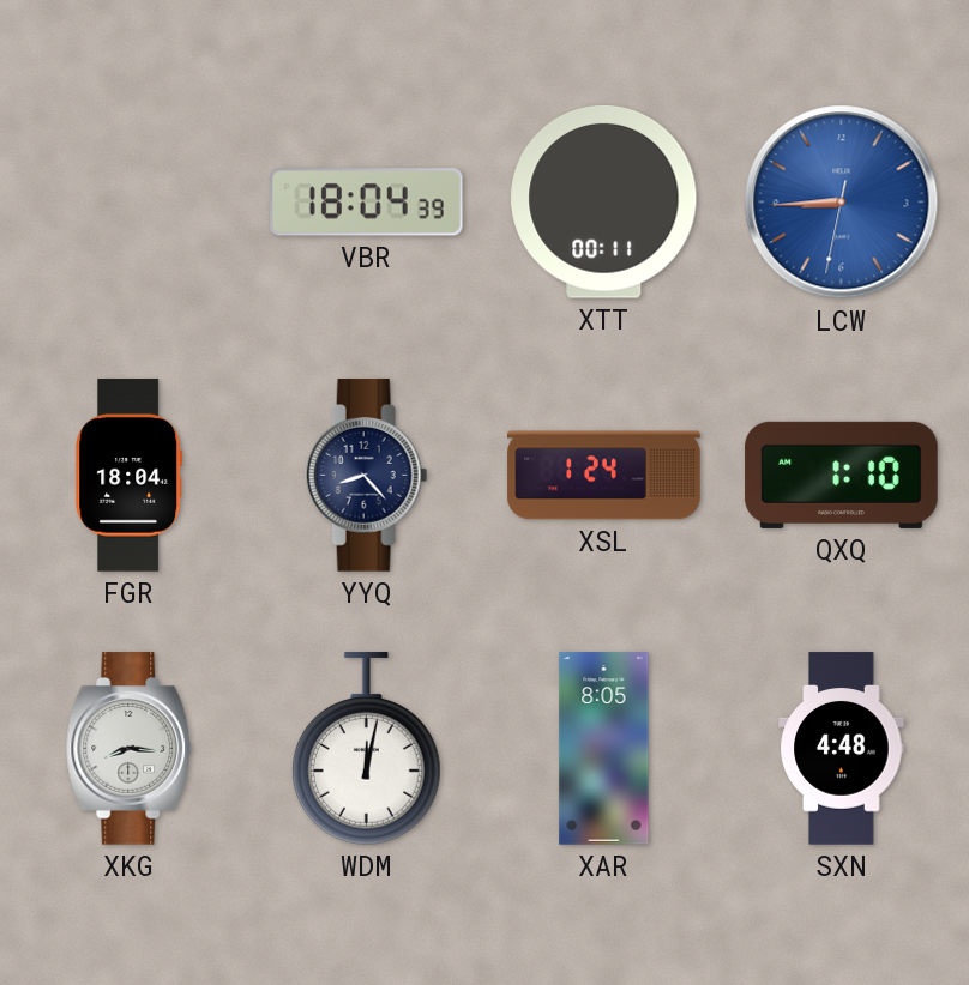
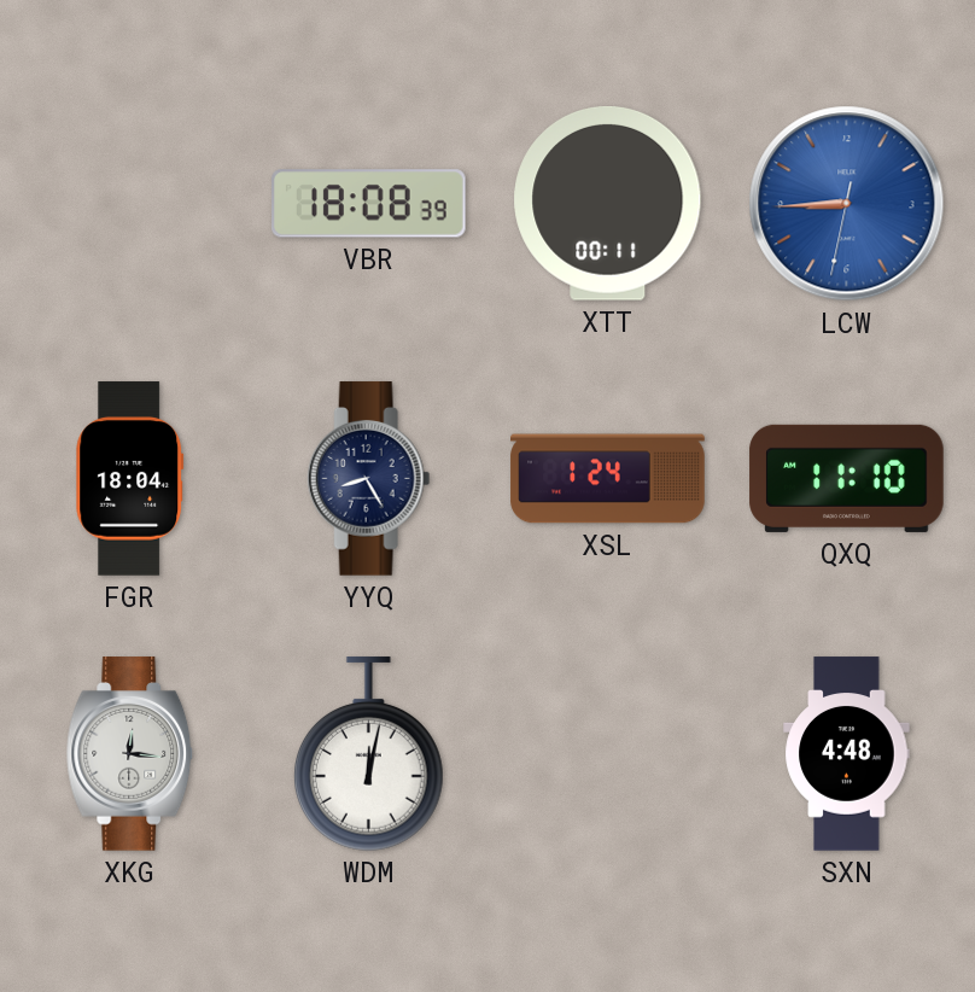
VBR: 18:04 -> 18:08 (369, 204)
YYQ: 8:23 -> 8:25 (369, 479)
QXQ: 1:10 -> 11:10 (847, 478)
XKG: 8:16 -> 12:16 (130, 754)
XAR: 8:05 -> none (604, 749)
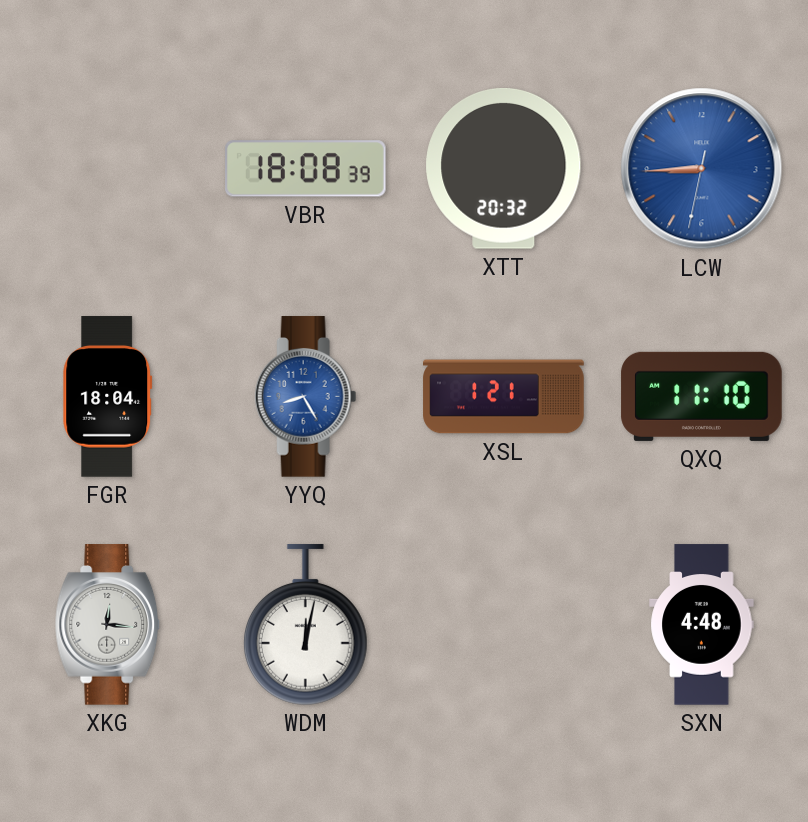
XTT: 00:11 -> 20:32 (504, 168)
YYQ dial: navy -> blue (306, 397)
XSL: 1:24 -> 1:21 (504, 397)
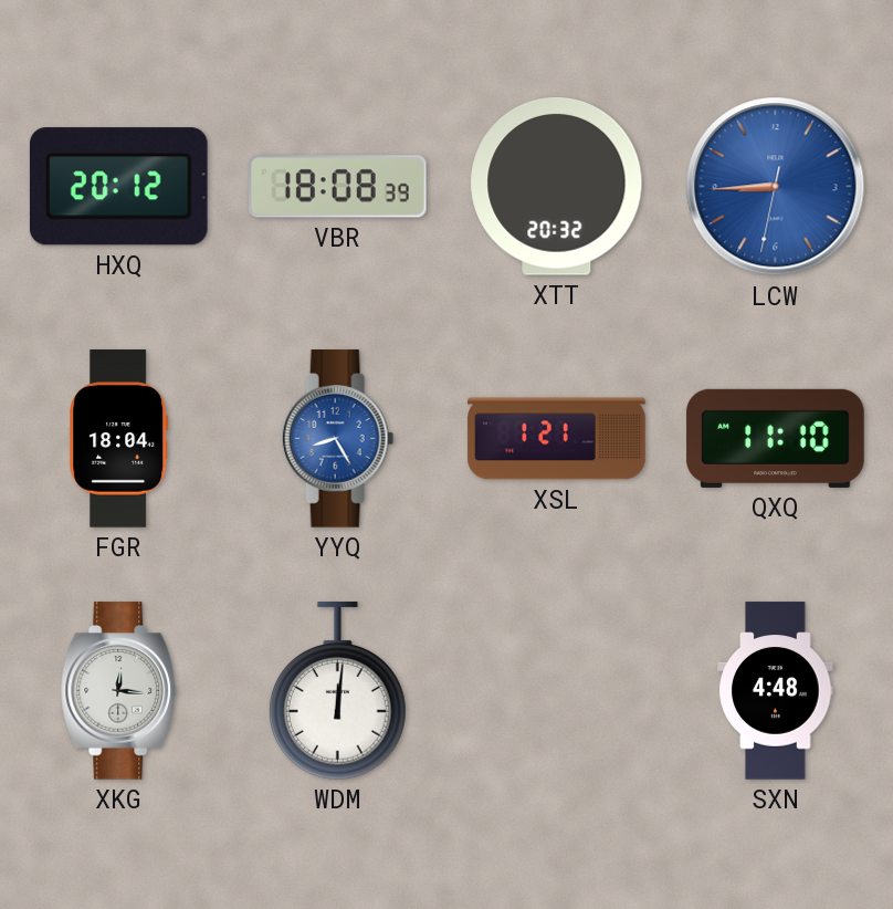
HXQ: none -> 20:12 (118, 187)
WDM: 12:02 -> 12:01 (337, 691)
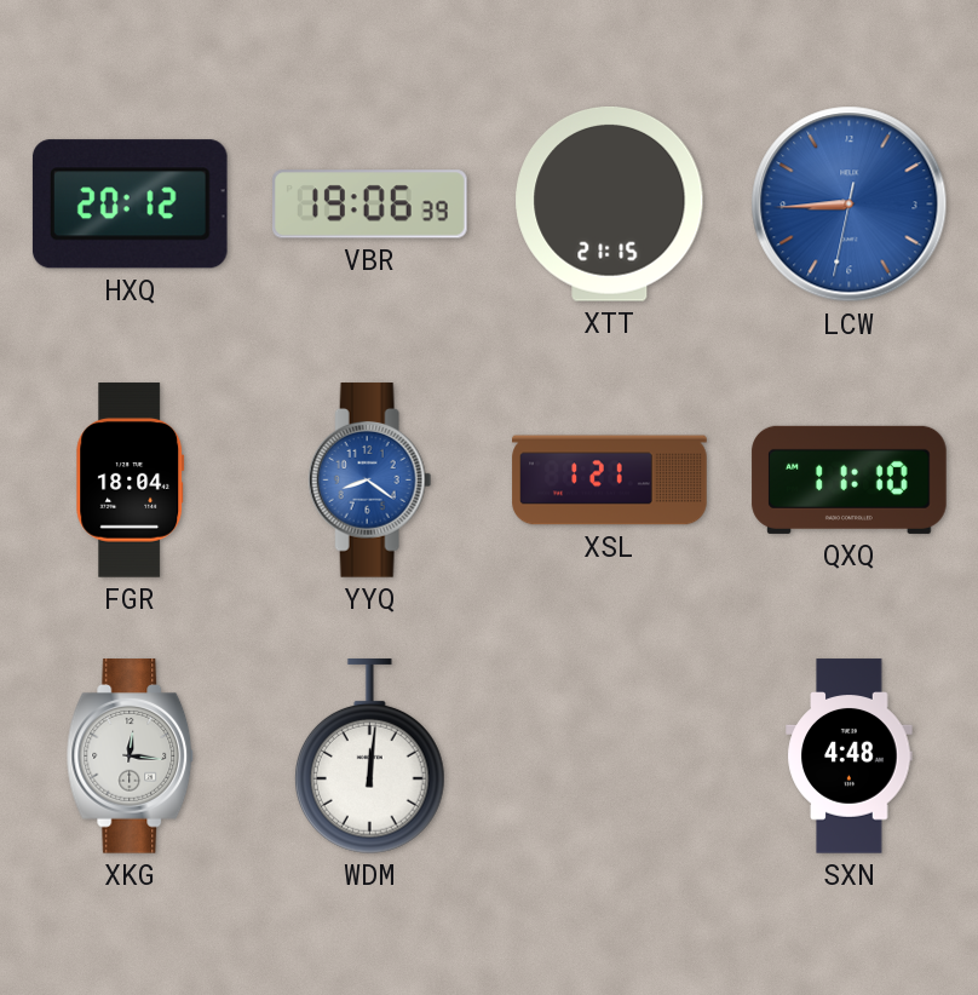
VBR: 18:08 -> 19:06 (370, 205)
XTT: 20:32 -> 21:15 (610, 203)
YYQ: 8:25 -> 8:21 (370, 481)
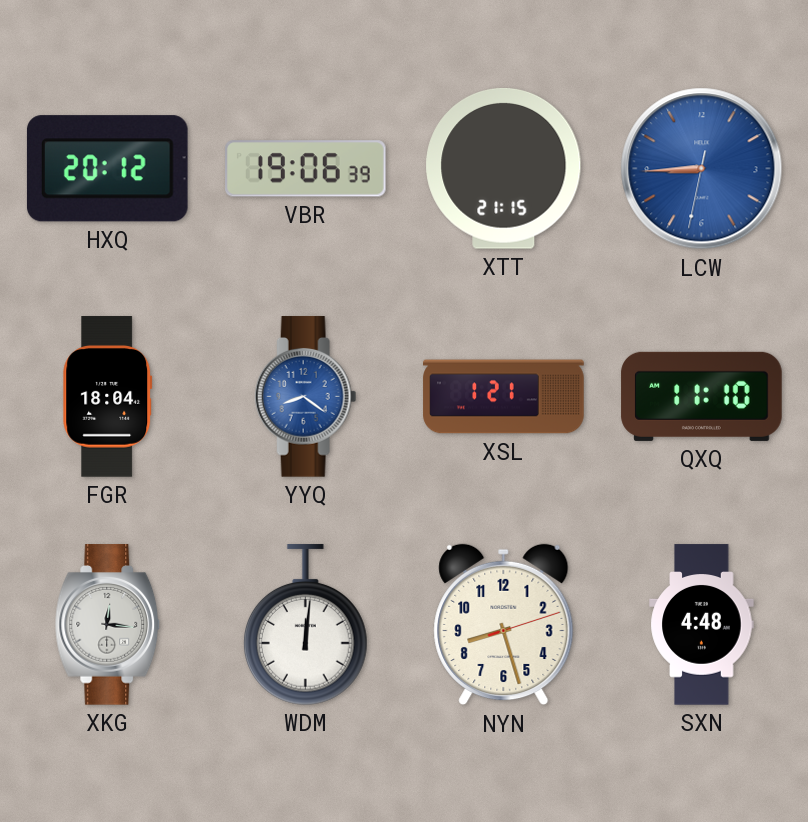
NYN: none -> 8:27 (504, 625)
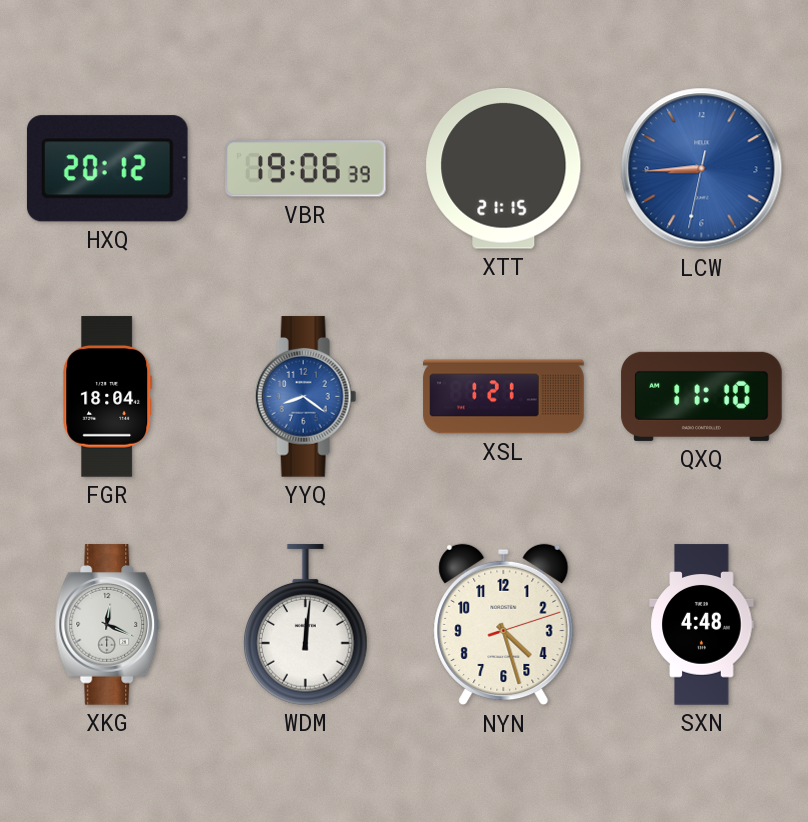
XKG: 12:16 -> 12:19 (108, 625)
NYN: 8:27 -> 4:27 (504, 625)
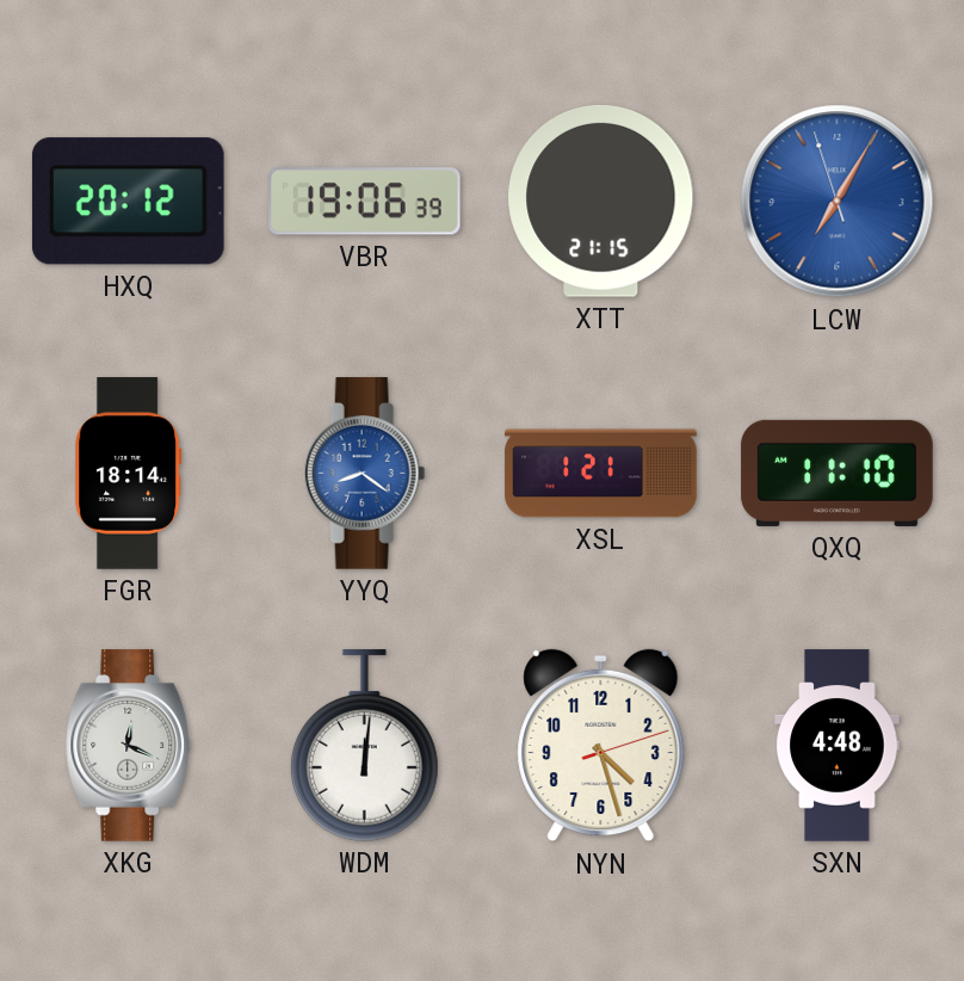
LCW: 8:44 -> 7:04 (838, 202)
FGR: 18:04 -> 18:14 (129, 474)
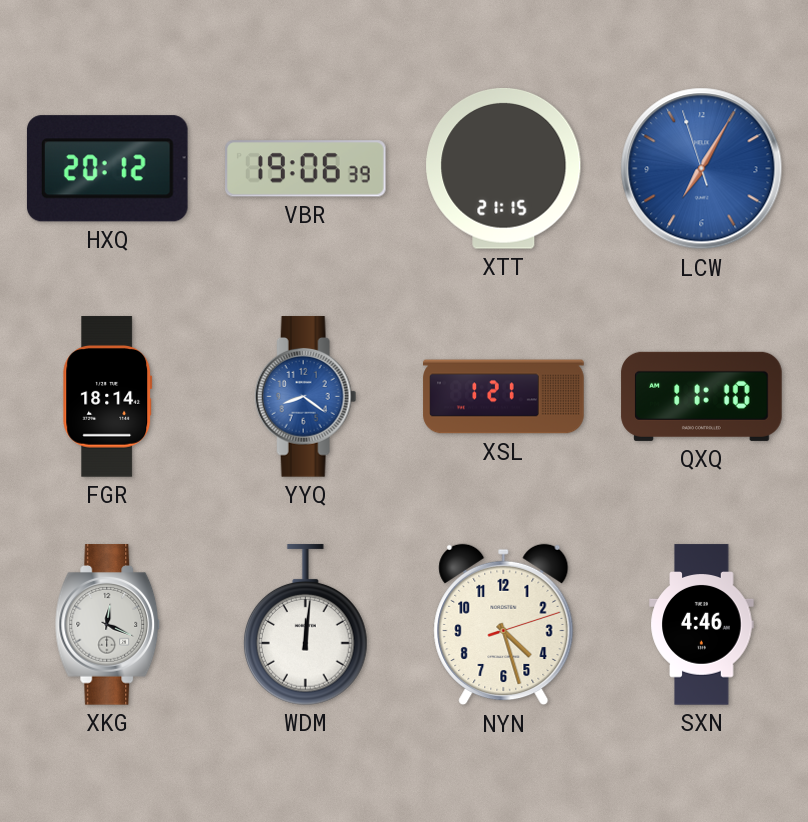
SXN: 4:48 -> 4:46 (702, 625)
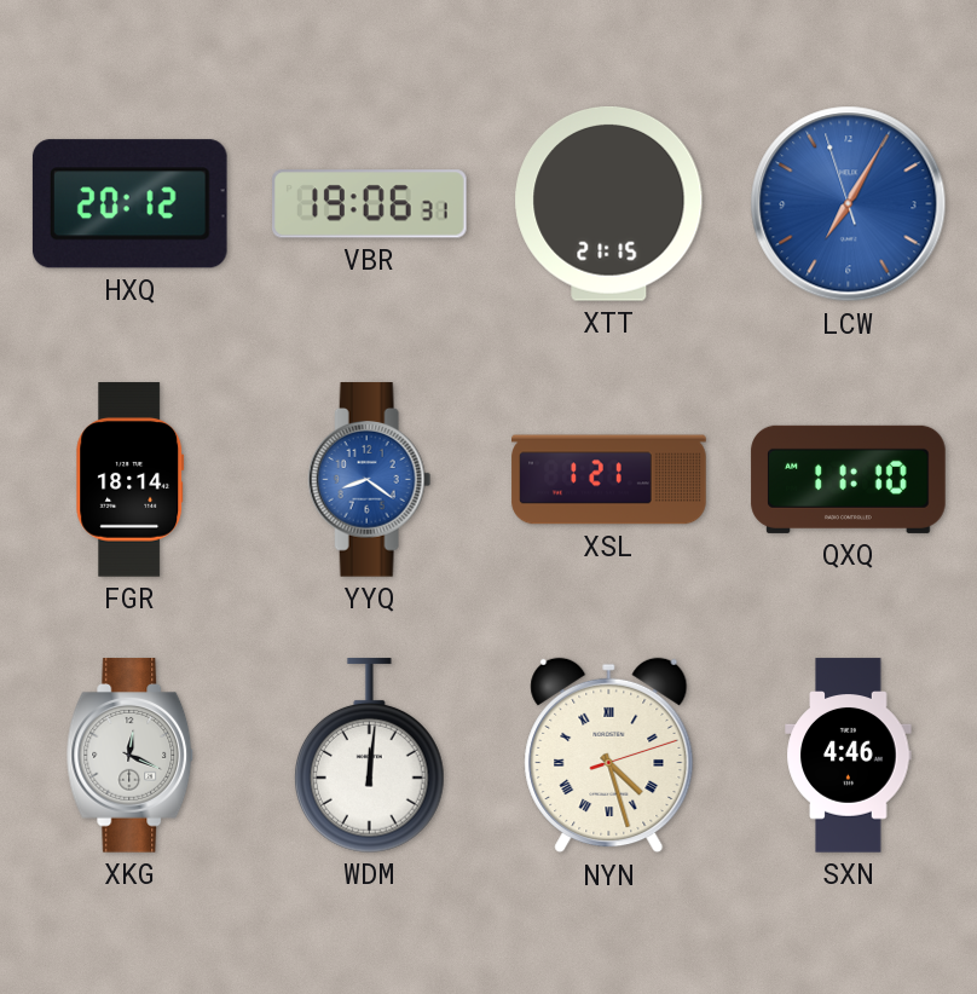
VBR: 19:06:39 -> 19:06:31 (370, 204)
NYN numerals: Arabic -> Roman (609, 756)
